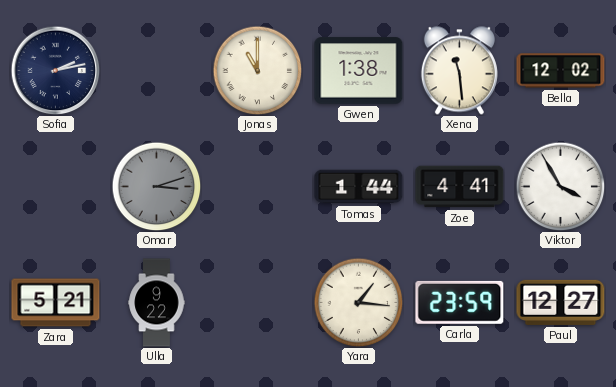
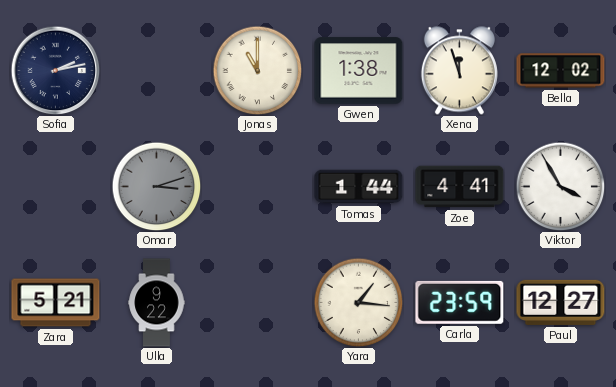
Xena: 11:29 -> 11:57 (459, 71)
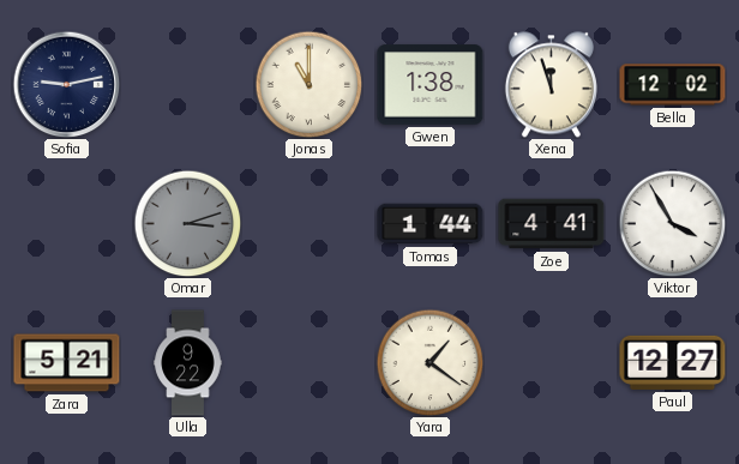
Sofia: 2:13 -> 9:13 (66, 84)
Yara: 1:16 -> 1:21 (429, 362)
Carla: 23:59 -> none (460, 302)
